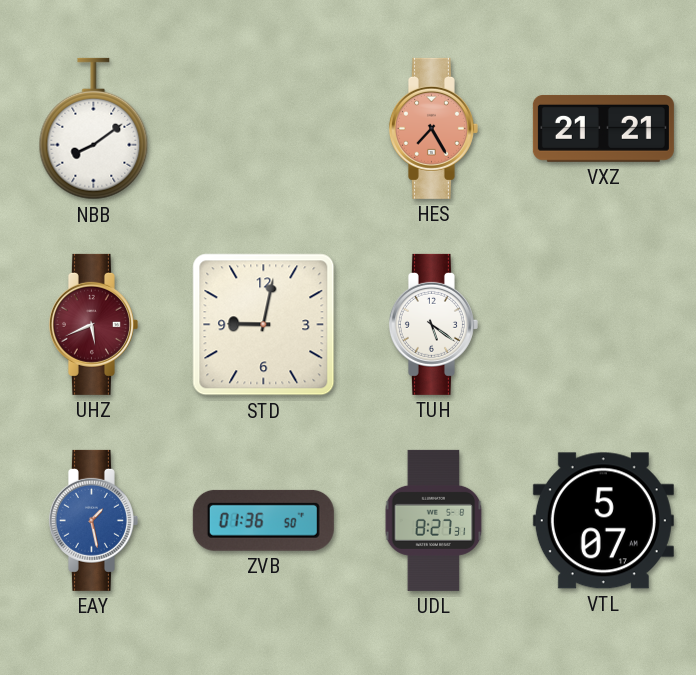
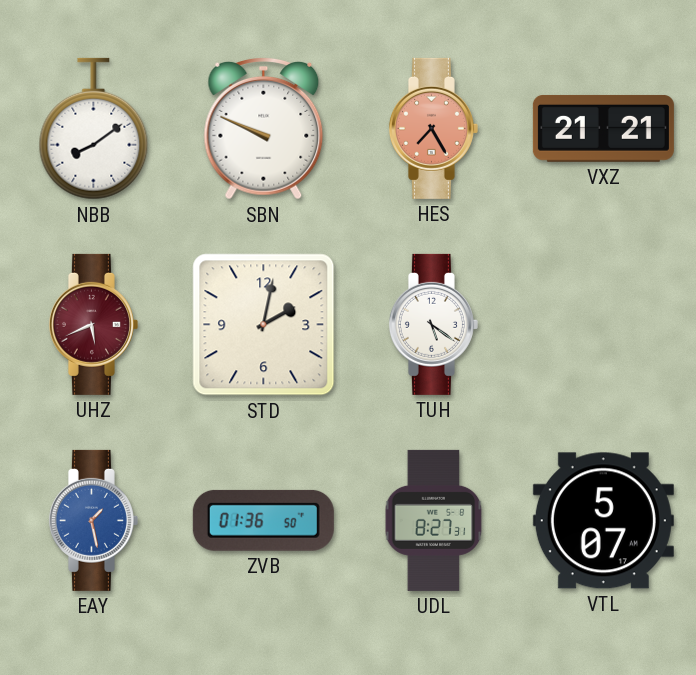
SBN: none -> 9:49 (264, 128)
STD: 9:02 -> 2:02 (264, 325)
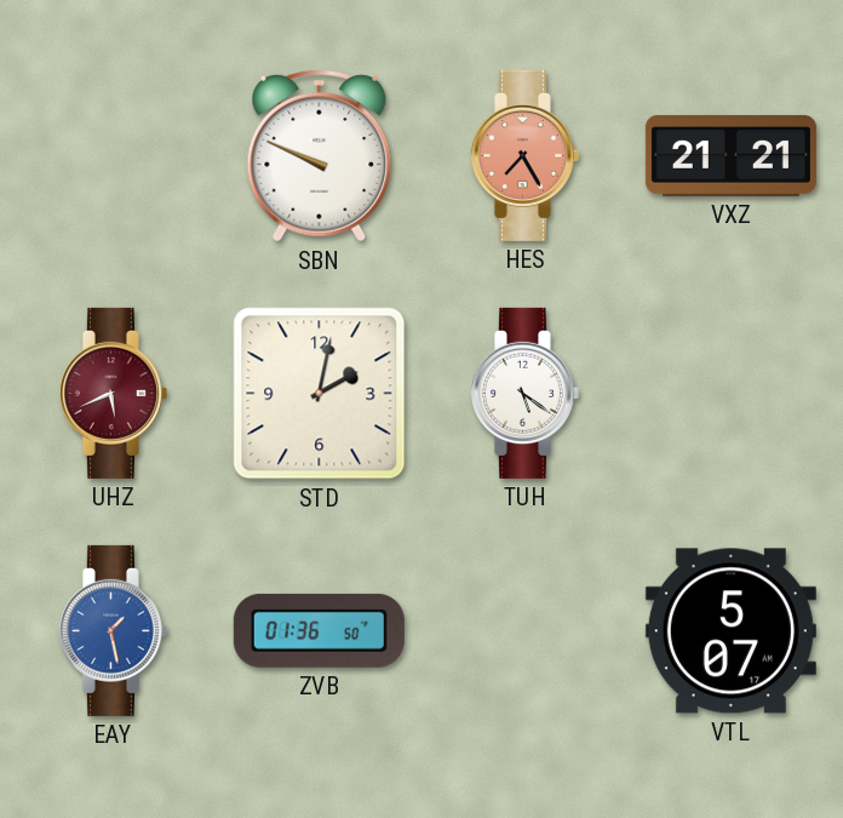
NBB: 8:09 -> none (94, 129)
UDL: 8:27 -> none (434, 520)
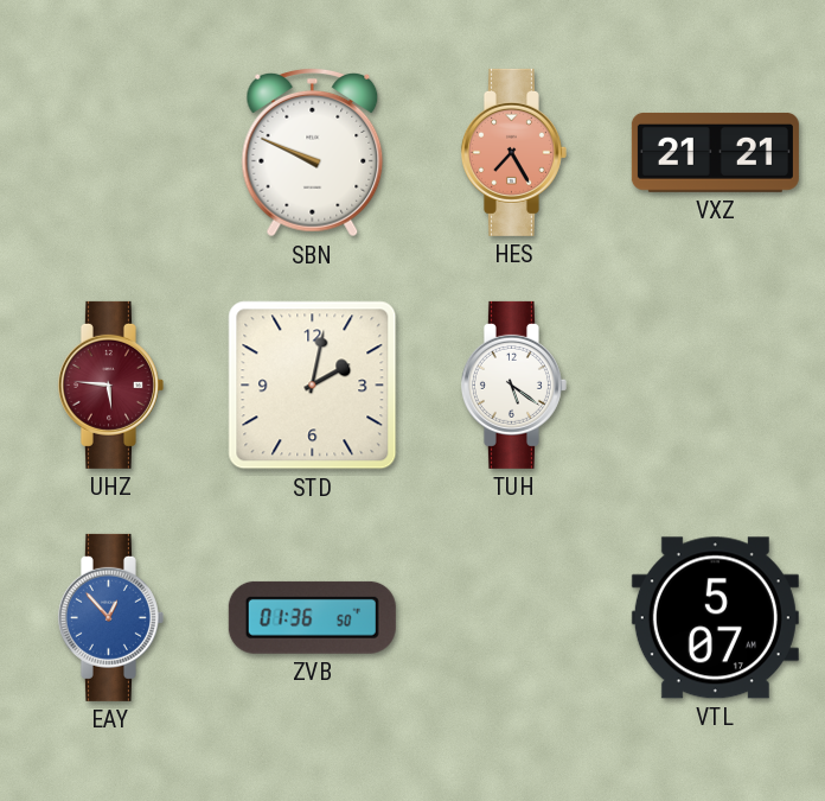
UHZ: 5:41 -> 5:46 (110, 384)
EAY: 1:28 -> 12:53 (110, 617)
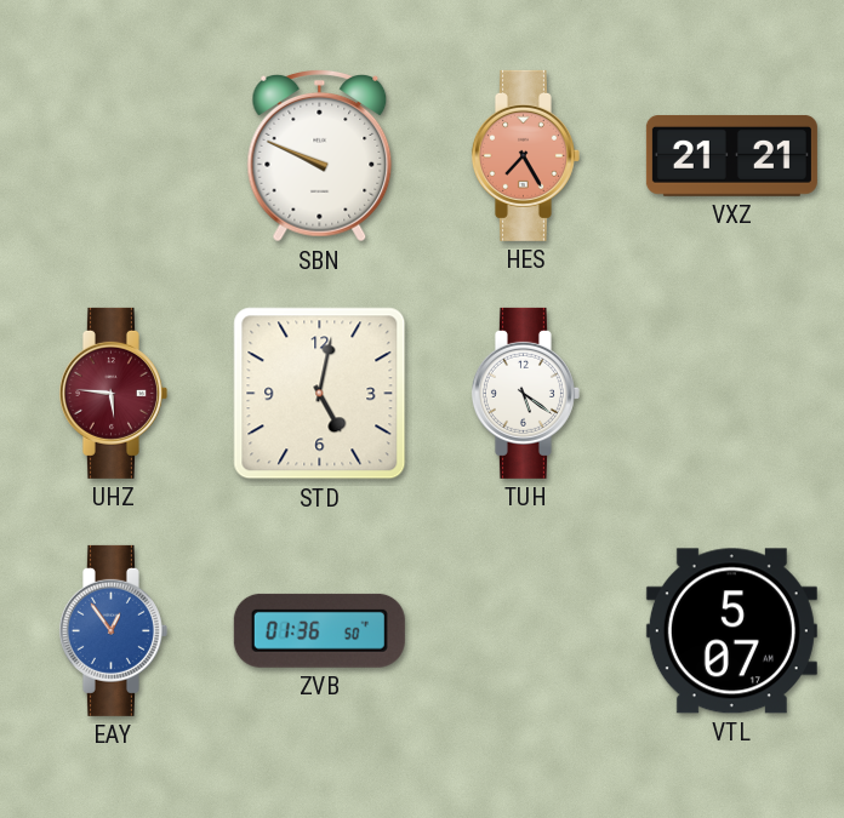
STD: 2:02 -> 5:02 (320, 394)
EAY: 12:53 -> 12:54 (113, 630)
